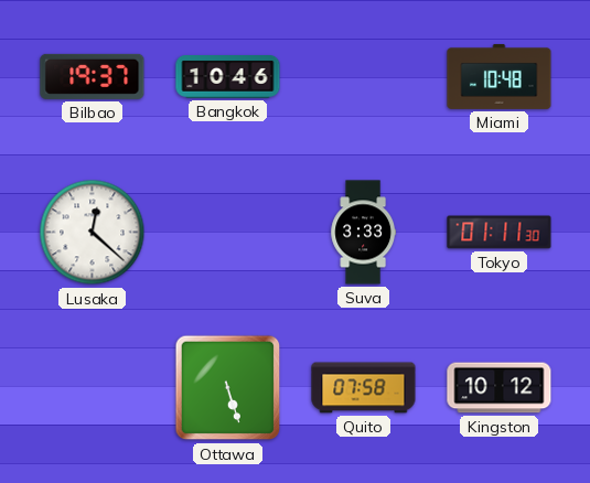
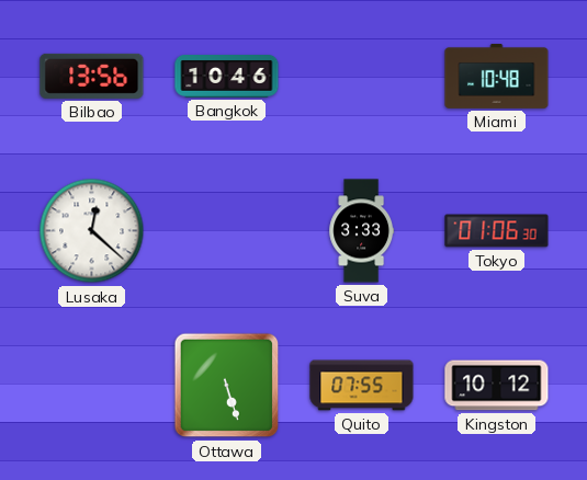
Bilbao: 19:37 -> 13:56 (92, 76)
Tokyo: 01:11 -> 01:06 (497, 231)
Quito: 07:58 -> 07:55 (362, 386)
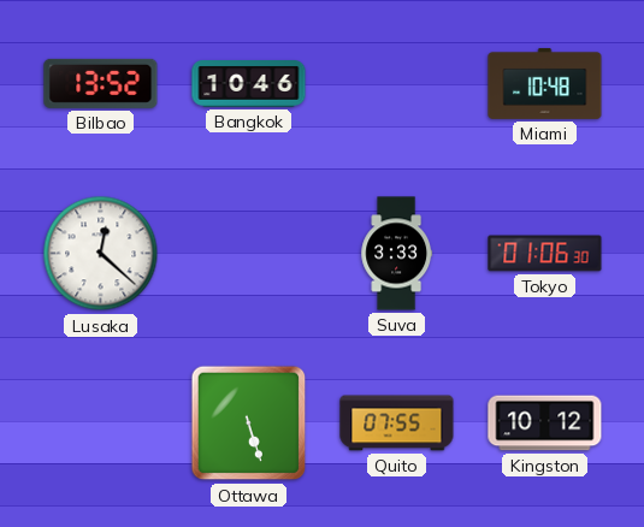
Bilbao: 13:56 -> 13:52 (101, 83)
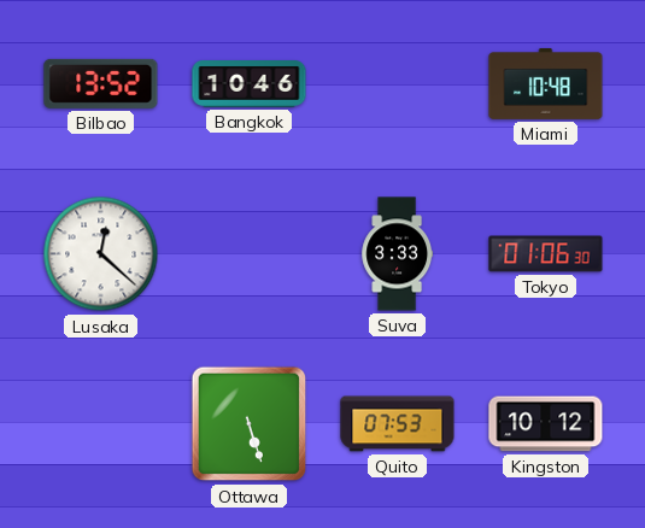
Quito: 07:55 -> 07:53 (398, 424)
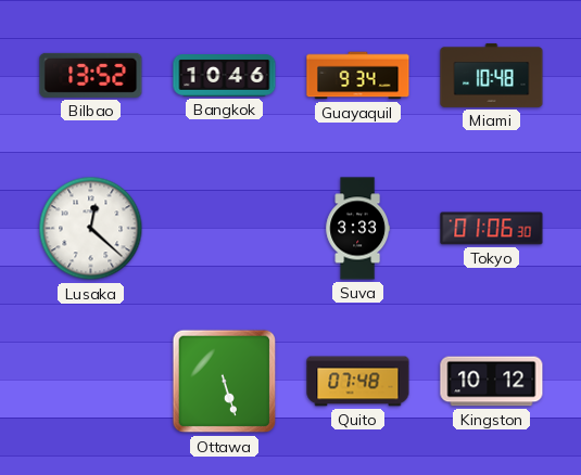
Guayaquil: none -> 9:34 (358, 76)
Quito: 07:53 -> 07:48 (358, 382)
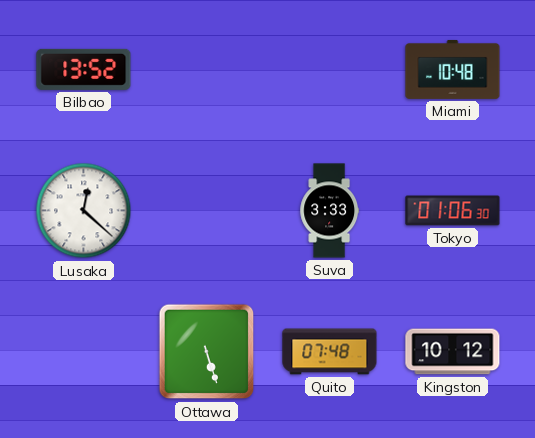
Bangkok: 10:46 -> none (225, 76)
Guayaquil: 9:34 -> none (358, 76)
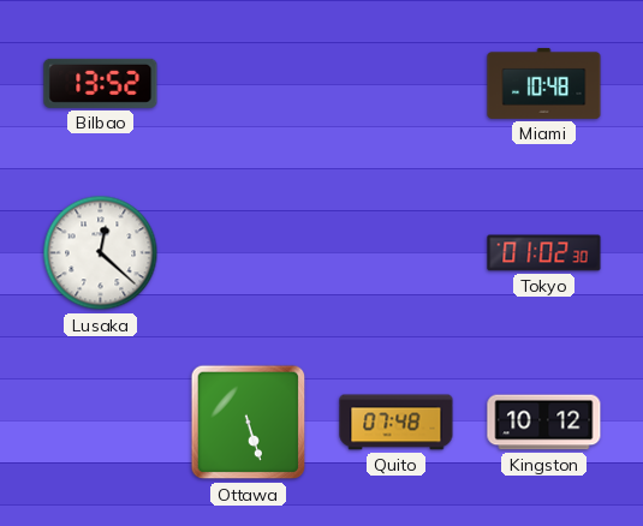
Suva: 3:33 -> none (330, 211)
Tokyo: 01:06 -> 01:02 (544, 253)
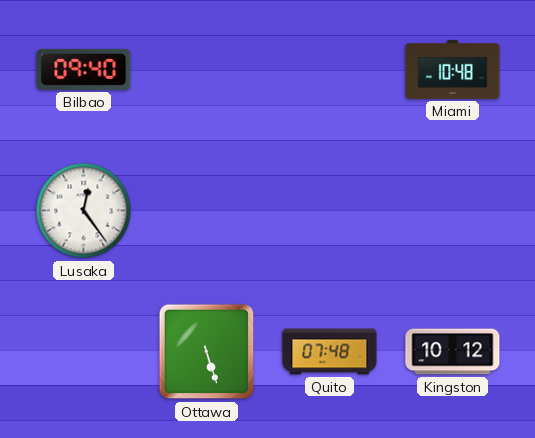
Bilbao: 13:52 -> 09:40 (84, 69)
Lusaka: 12:22 -> 12:24 (84, 211)
Tokyo: 01:02 -> none (544, 253)
